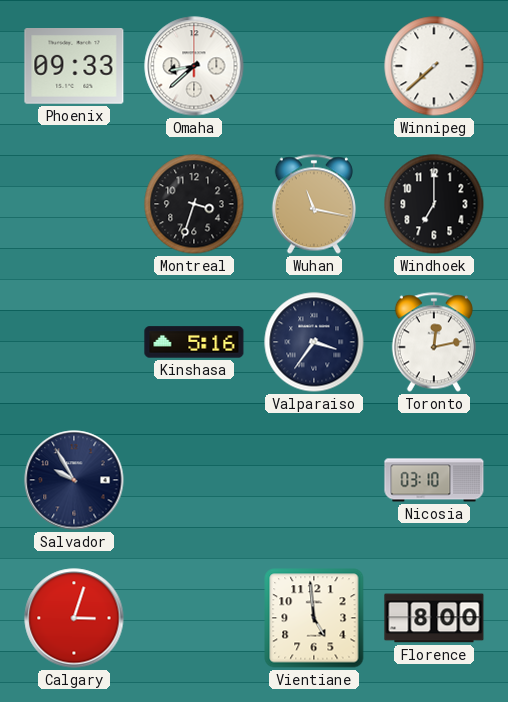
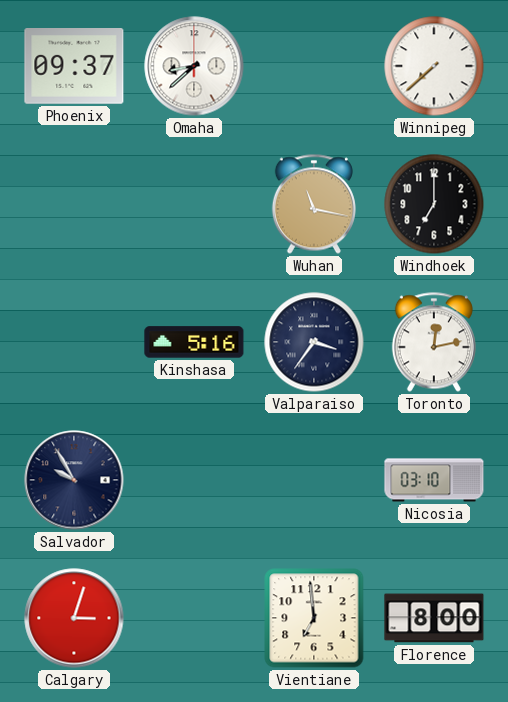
Phoenix: 09:33 -> 09:37 (74, 67)
Montreal: 3:33 -> none (194, 204)
Vientiane: 4:59 -> 6:59 (314, 618)
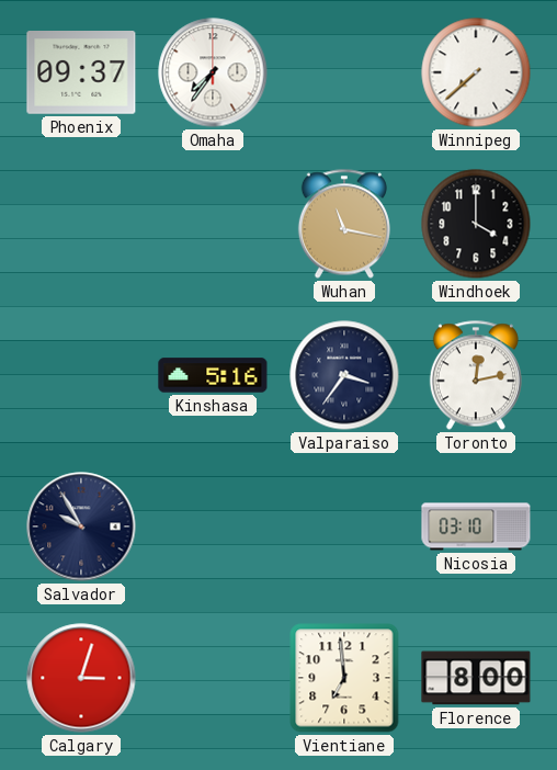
Omaha: 8:38 -> 7:36 (213, 72)
Windhoek: 7:00 -> 4:00 (476, 224)
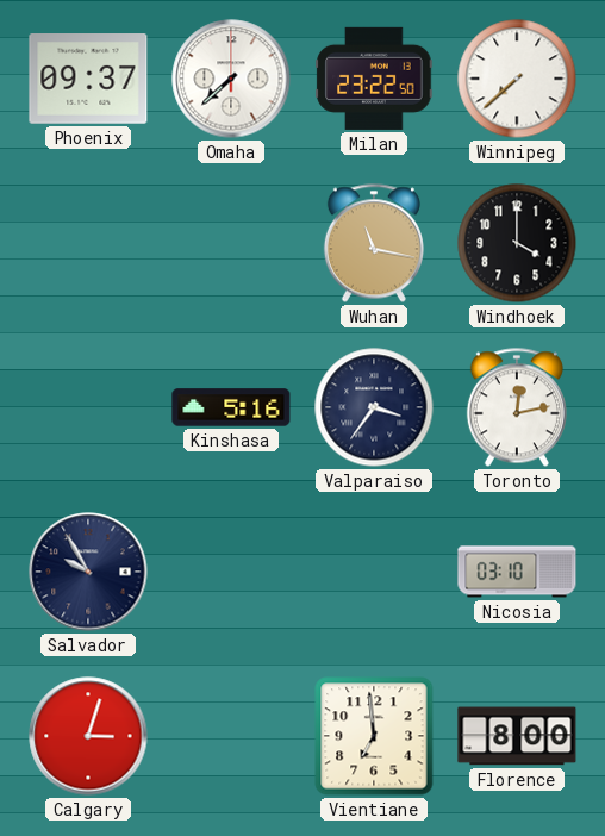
Omaha: 7:36 -> 7:38 (231, 79)
Milan: none -> 23:22 (374, 79)
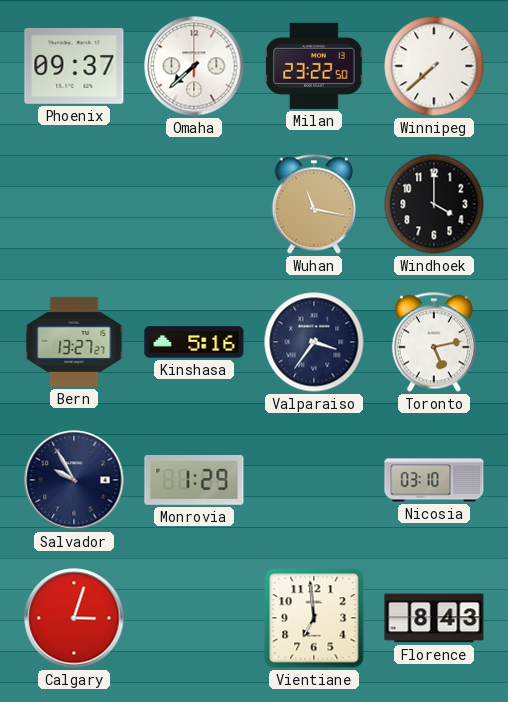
Bern: none -> 13:27 (74, 342)
Toronto: 12:13 -> 5:13 (434, 342)
Monrovia: none -> 1:29 (194, 481)
Florence: 8:00 -> 8:43 (434, 618)
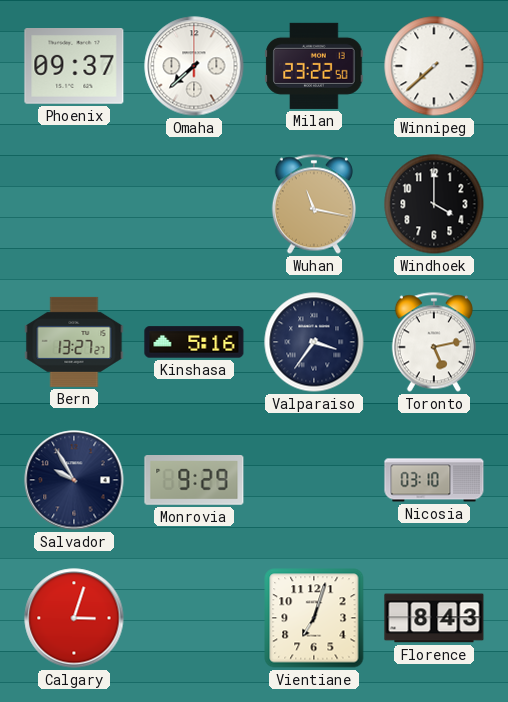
Monrovia: 1:29 -> 9:29 (194, 481)
Vientiane: 6:59 -> 7:03 (314, 618)
